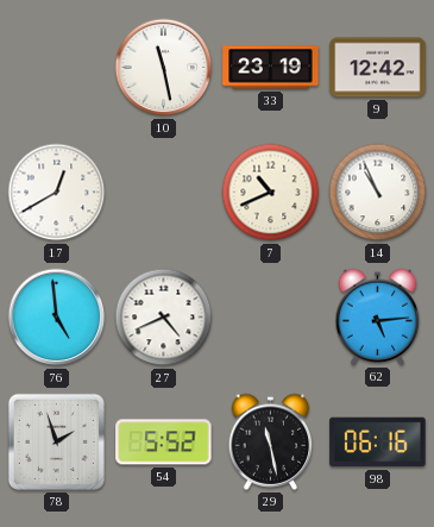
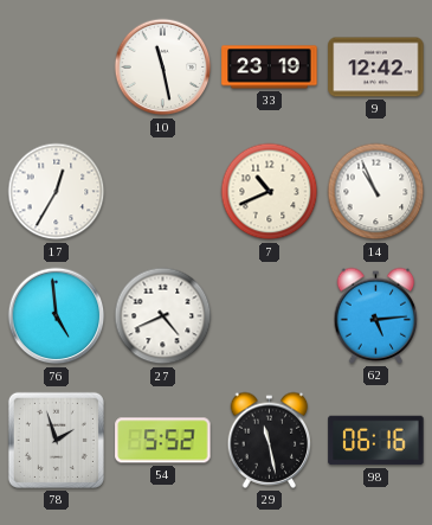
17: 12:40 -> 12:35 (57, 192)
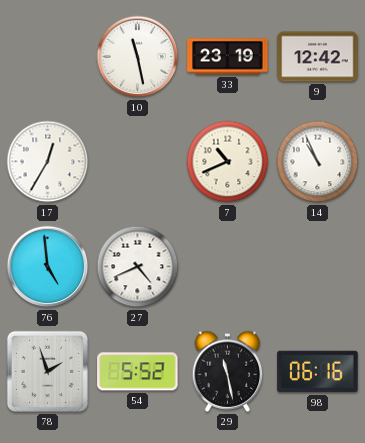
62: 5:14 -> none (376, 315)
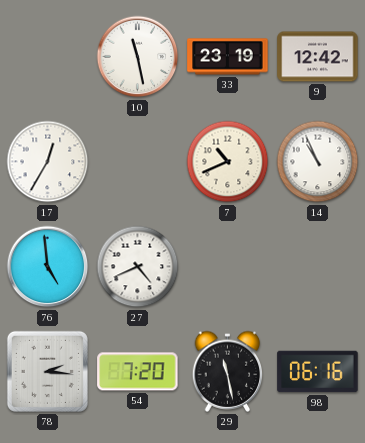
78: 1:57 -> 2:16 (47, 371)
54: 5:52 -> 7:20 (138, 372)
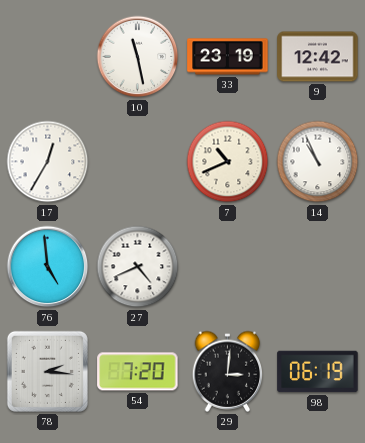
29: 11:28 -> 3:01 (228, 371)
98: 06:16 -> 06:19 (318, 372)
